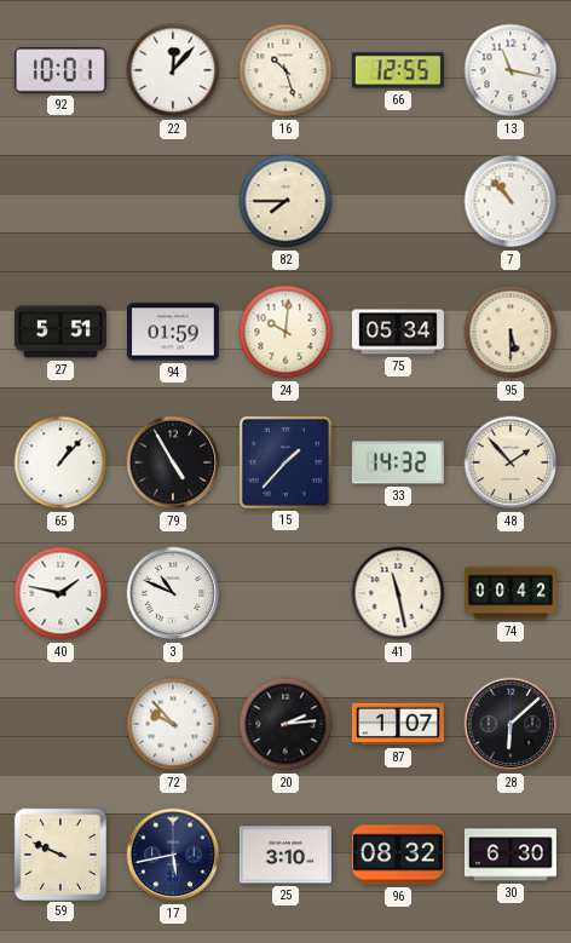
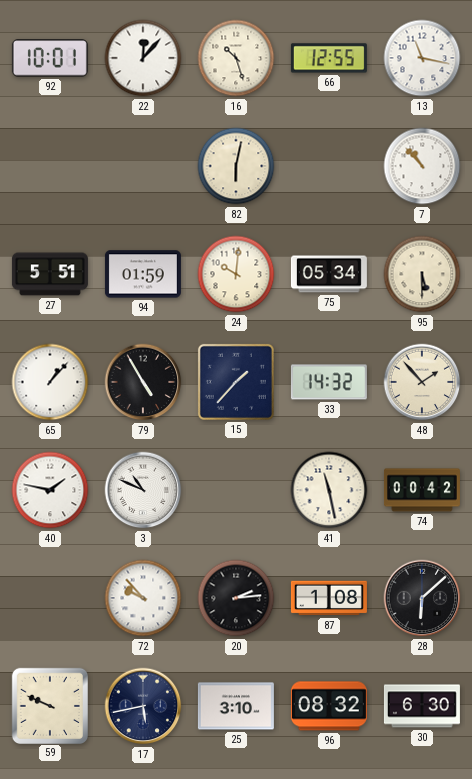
82: 7:45 -> 6:02 (236, 166)
87: 1:07 -> 1:08 (329, 598)
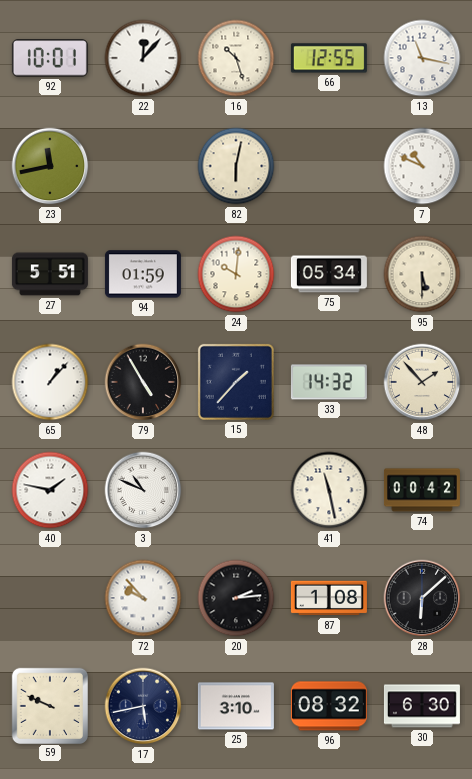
23: none -> 11:43 (50, 166)
7: 10:53 -> 10:49 (422, 166)
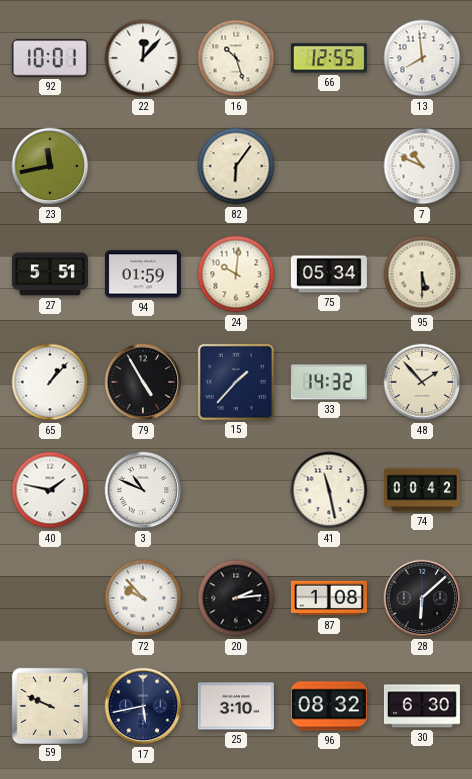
13: 11:17 -> 7:59 (422, 58)
82: 6:02 -> 6:06 (236, 166)
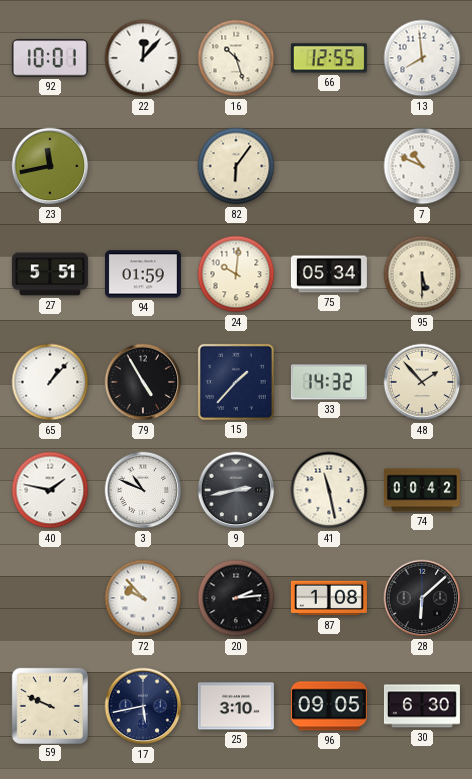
9: none -> 2:43 (236, 490)
96: 08:32 -> 09:05 (329, 706)
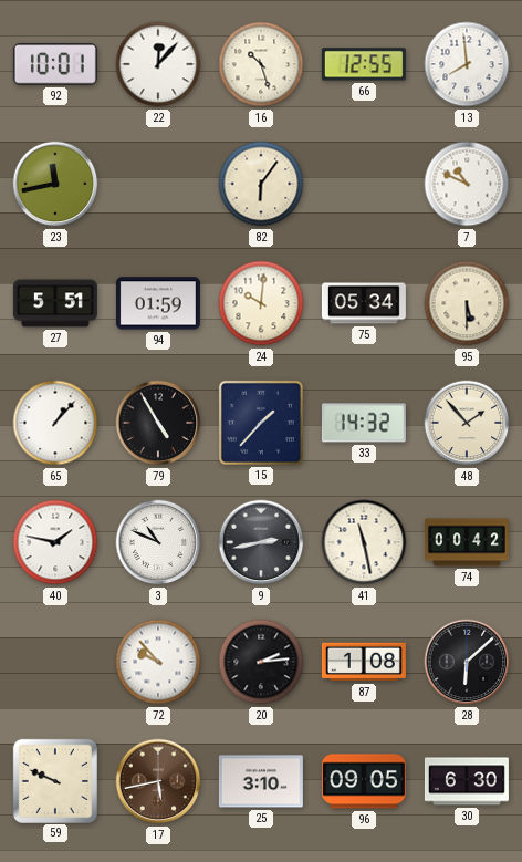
17 dial: navy -> brown (158, 781)
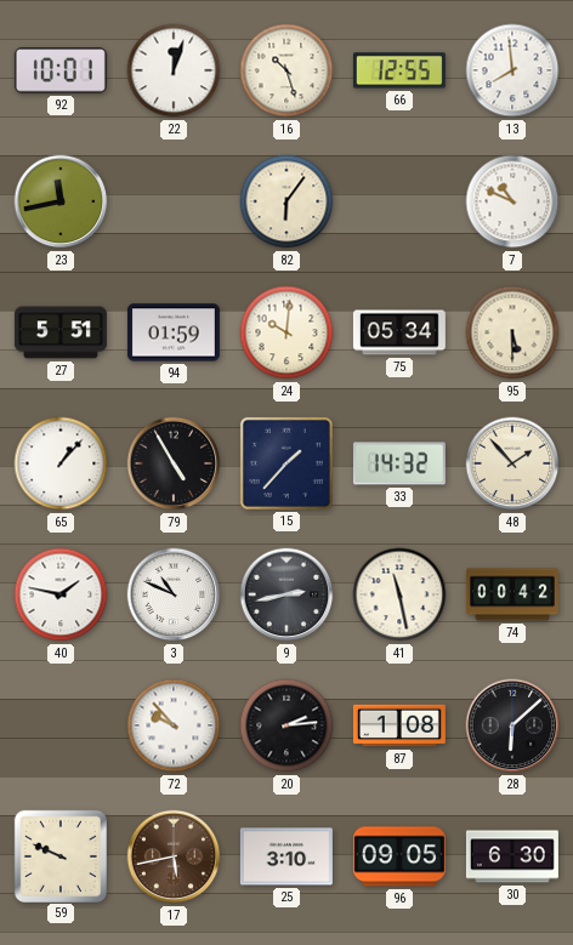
22: 12:07 -> 12:03 (174, 70)
